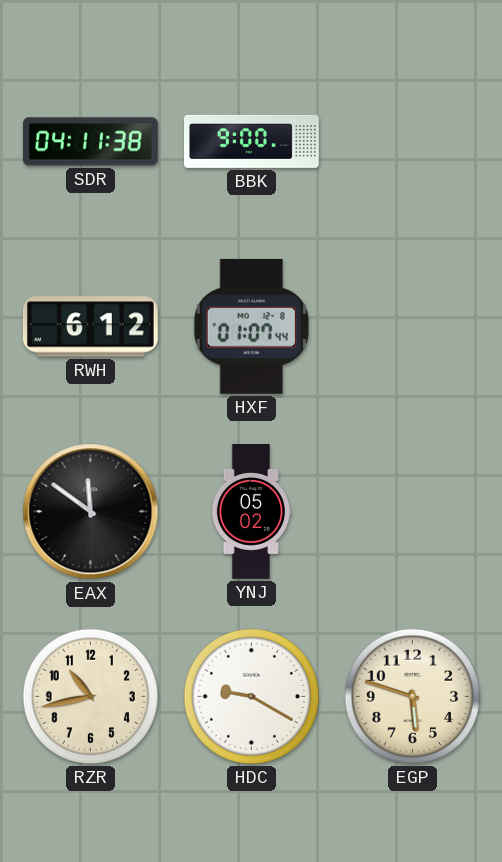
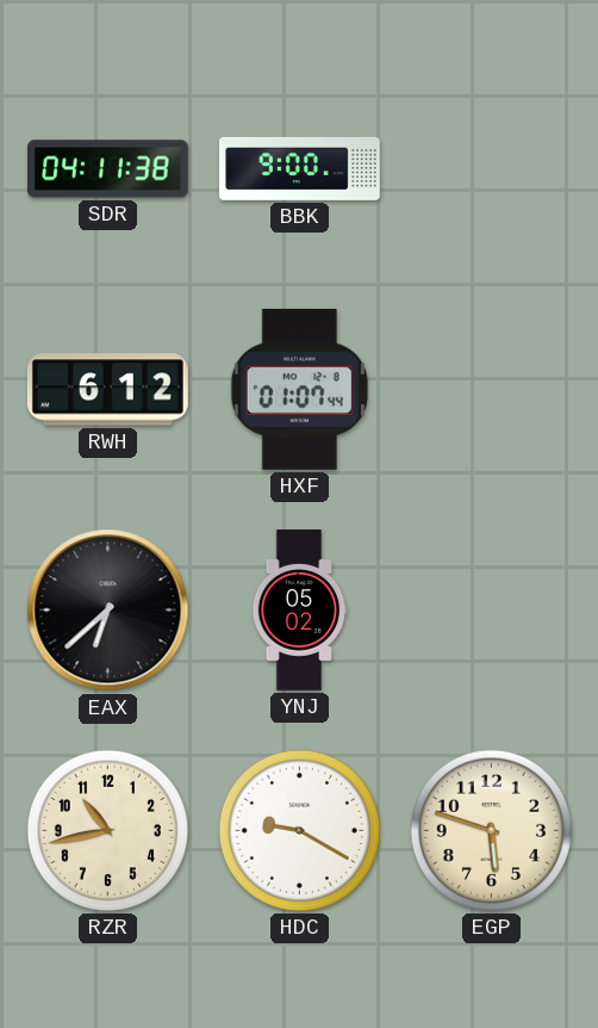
EAX: 11:51 -> 6:38 (108, 611)
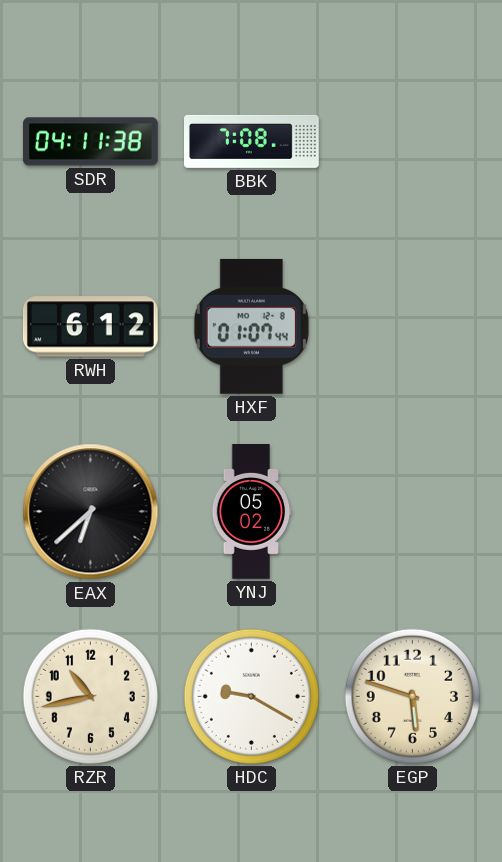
BBK: 9:00 -> 7:08 (252, 141)
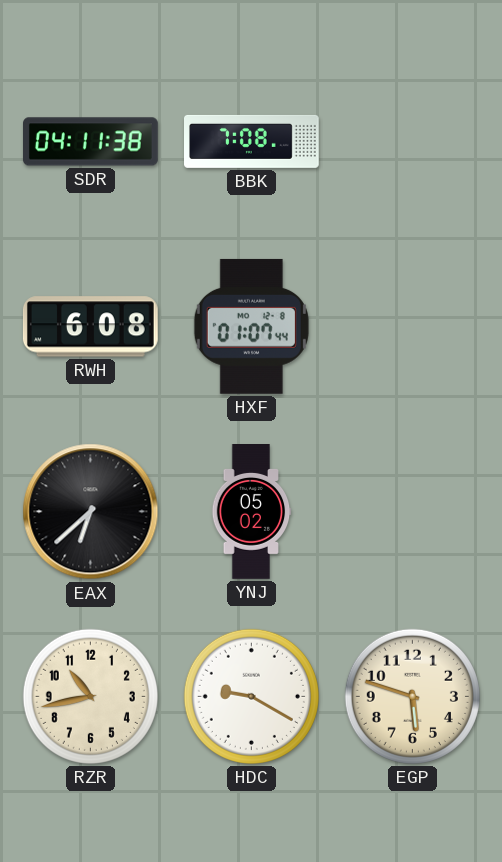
RWH: 6:12 -> 6:08 (90, 327)
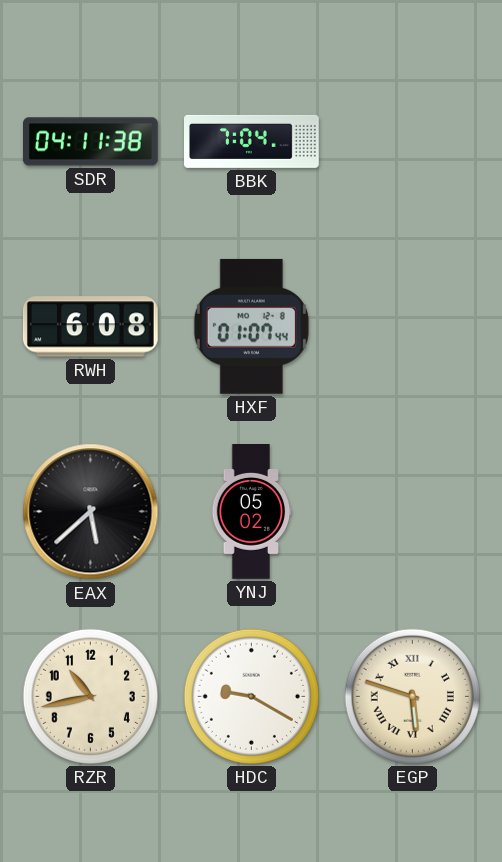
BBK: 7:08 -> 7:04 (252, 141)
EAX: 6:38 -> 5:38 (91, 512)
EGP numerals: Arabic -> Roman (412, 696)
